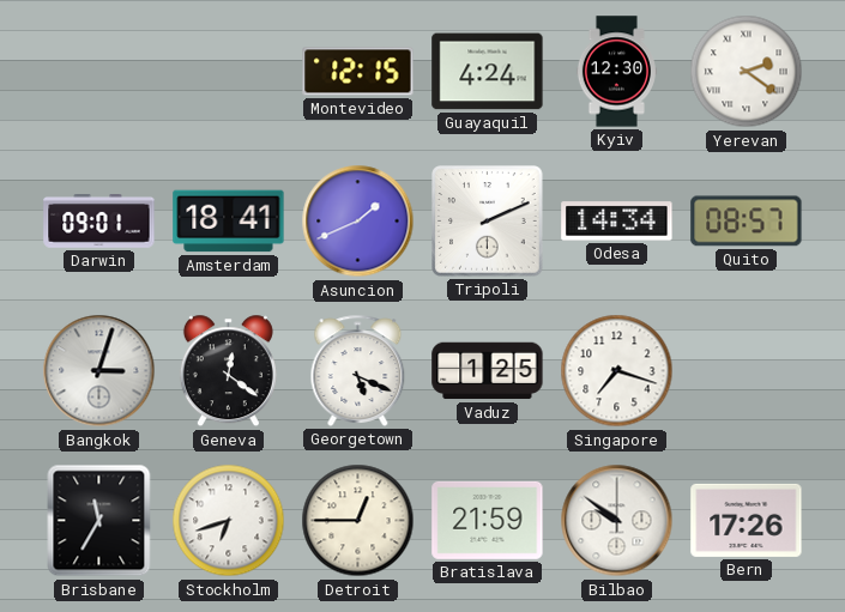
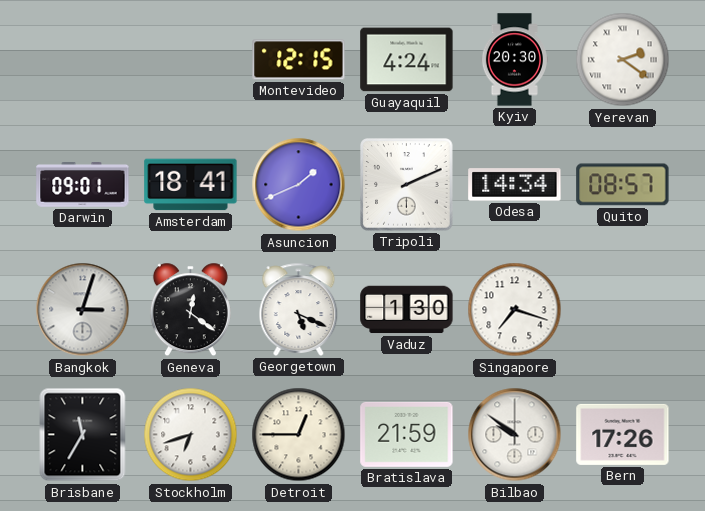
Kyiv: 12:30 -> 20:30 (514, 60)
Vaduz: 1:25 -> 1:30 (407, 310)
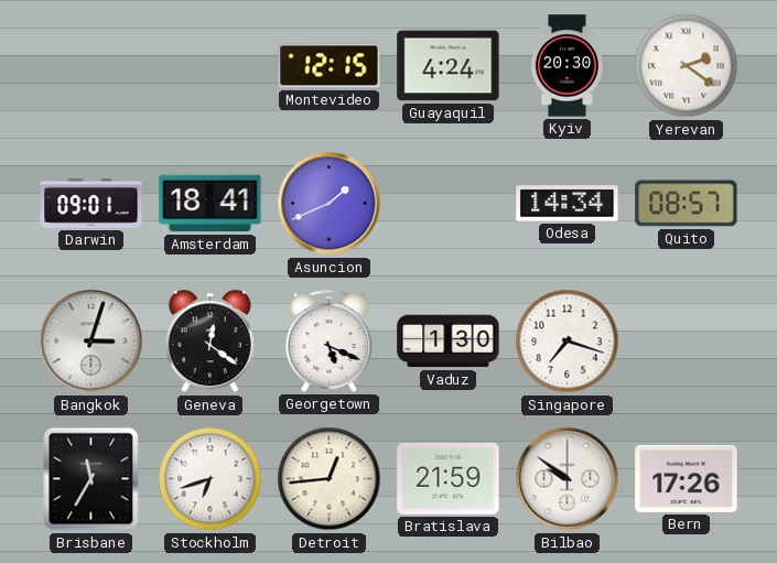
Tripoli: 2:11 -> none (407, 185)
Detroit: 12:45 -> 12:44 (330, 479)
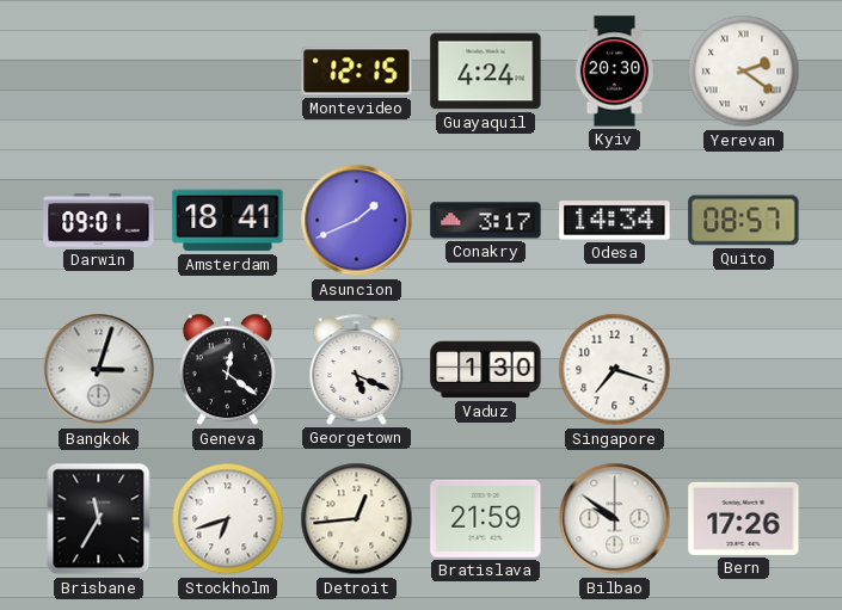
Conakry: none -> 3:17 (486, 221)
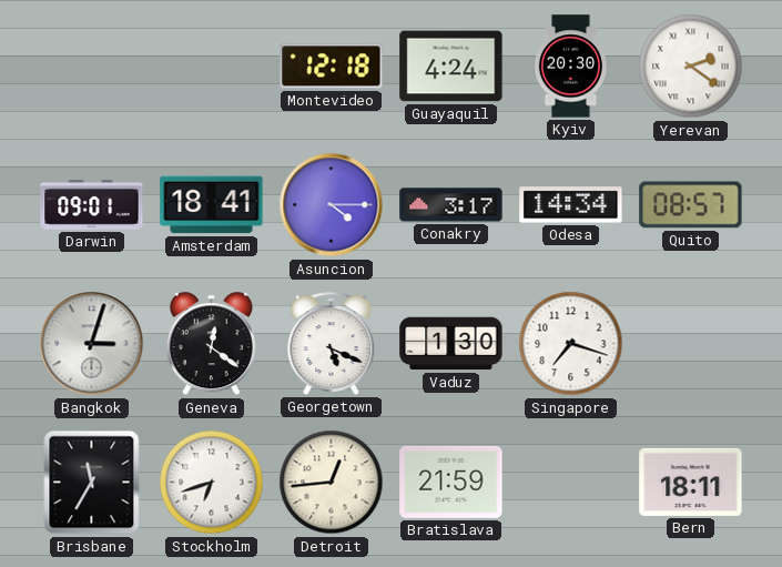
Montevideo: 12:15 -> 12:18 (332, 67)
Asuncion: 1:41 -> 4:15 (332, 205)
Bilbao: 9:51 -> none (615, 519)
Bern: 17:26 -> 18:11 (691, 482)
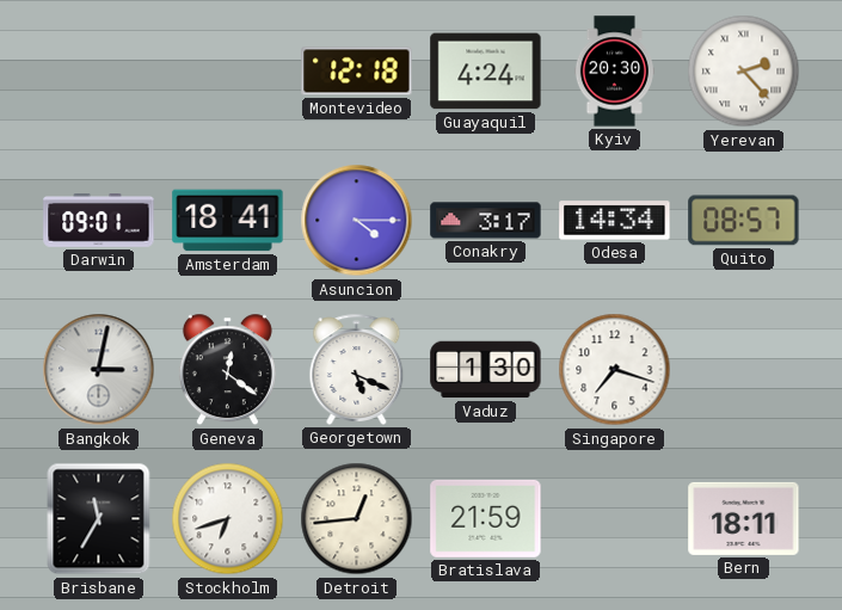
Yerevan: 2:21 -> 2:23 (744, 72)
Bangkok: 3:03 -> 3:02 (99, 370)
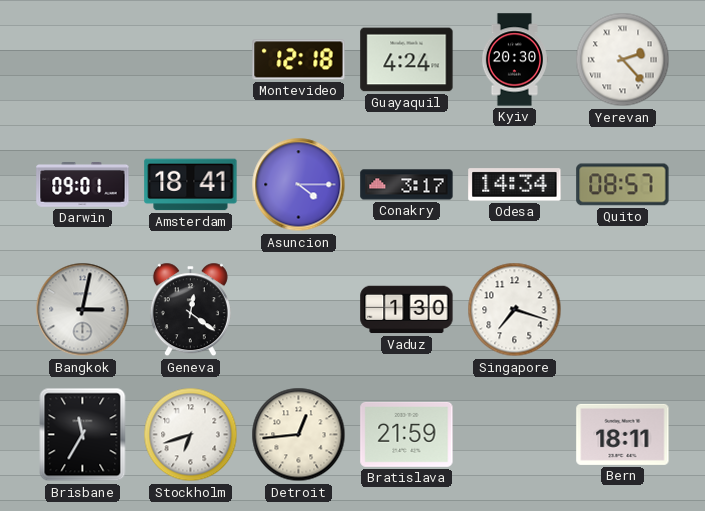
Georgetown: 5:19 -> none (357, 369)
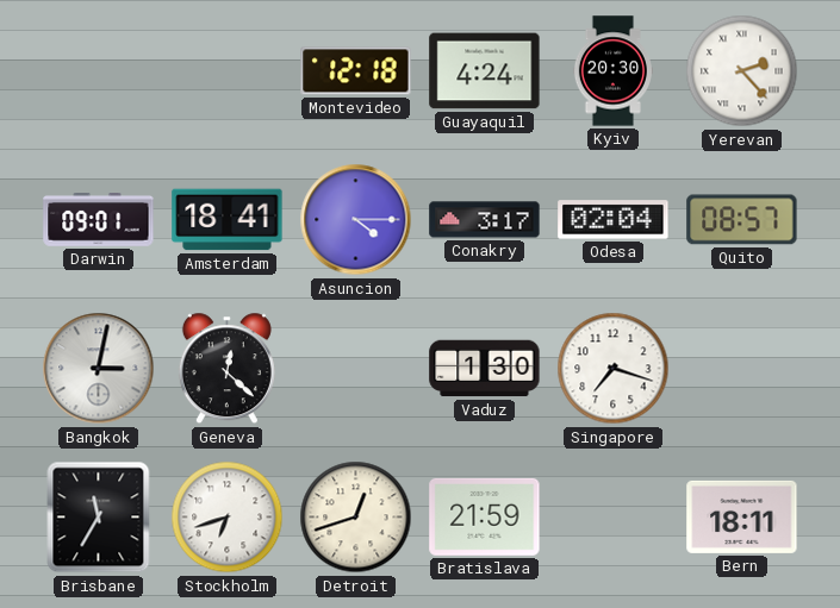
Odesa: 14:34 -> 02:04 (614, 220)
Geneva: 12:21 -> 12:22 (226, 369)
Detroit: 12:44 -> 12:42 (356, 518)
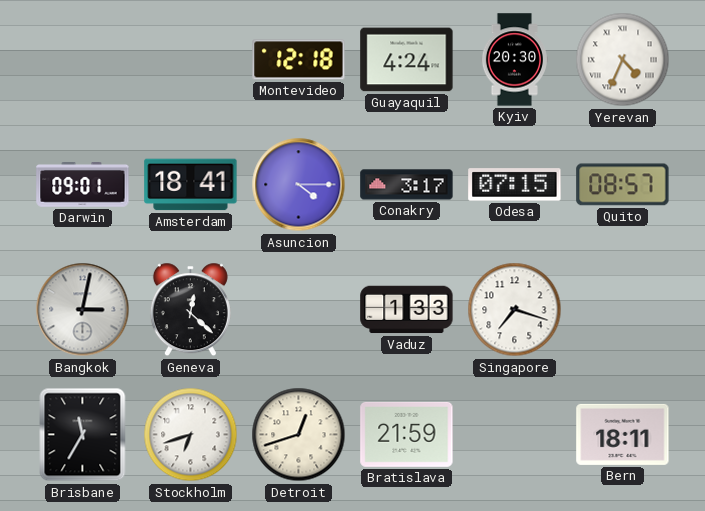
Yerevan: 2:23 -> 4:34 (623, 60)
Odesa: 02:04 -> 07:15 (515, 185)
Vaduz: 1:30 -> 1:33 (407, 310)
